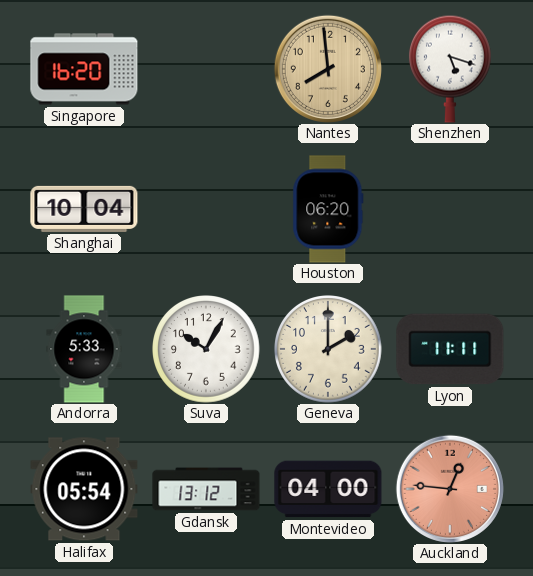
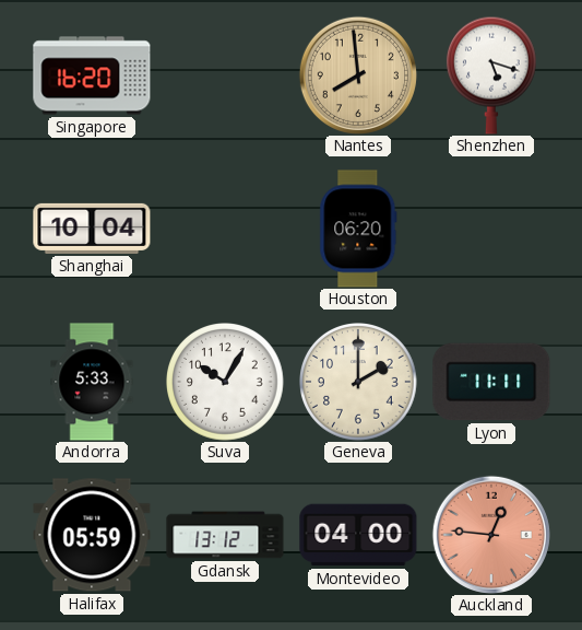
Halifax: 05:54 -> 05:59 (92, 535)
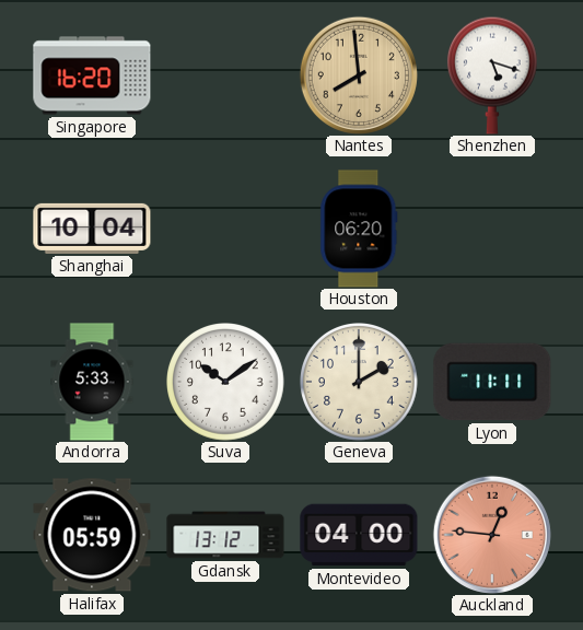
Suva: 10:05 -> 10:09 (226, 383)
